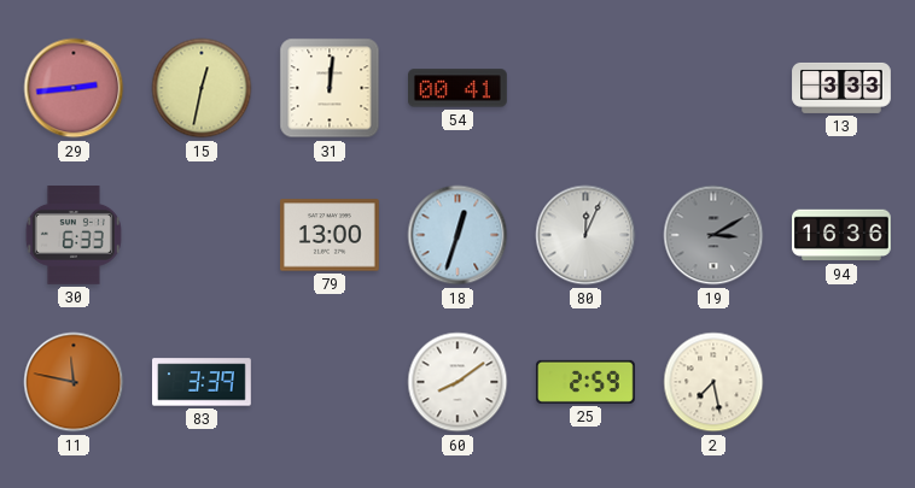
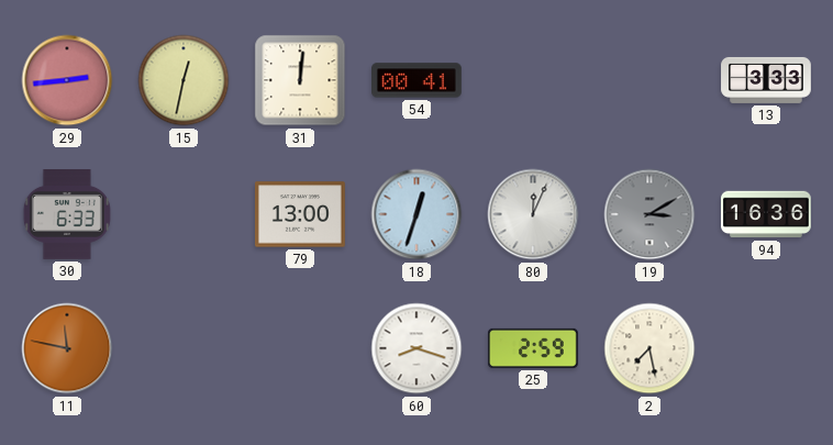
83: 3:39 -> none (203, 382)
60: 8:09 -> 8:18 (416, 348)
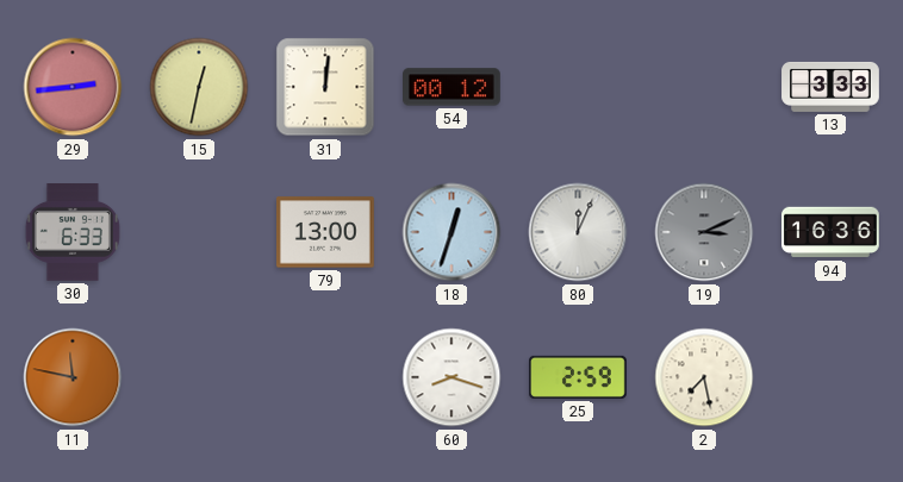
54: 00:41 -> 00:12 (453, 87)
19: 3:10 -> 3:11 (704, 232)
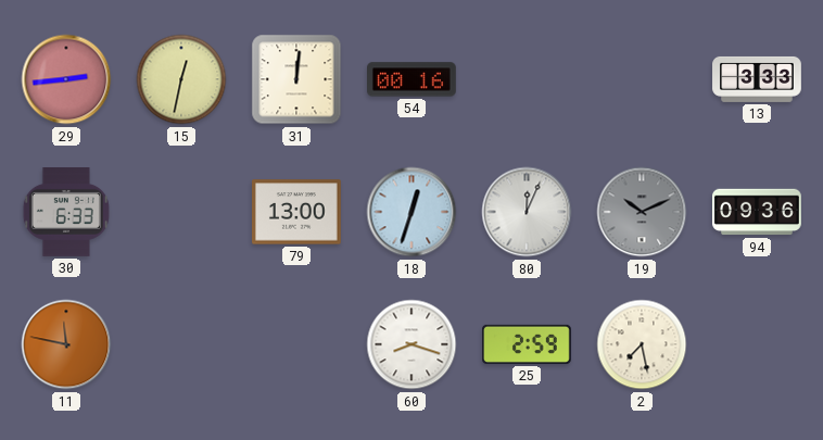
54: 00:12 -> 00:16 (413, 79)
19: 3:11 -> 10:11 (642, 212)
94: 16:36 -> 09:36 (758, 212)
